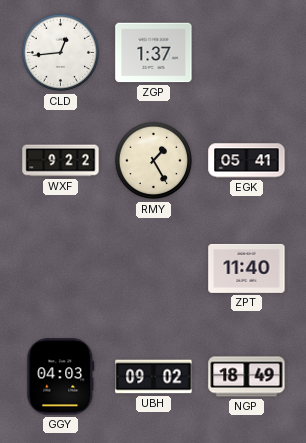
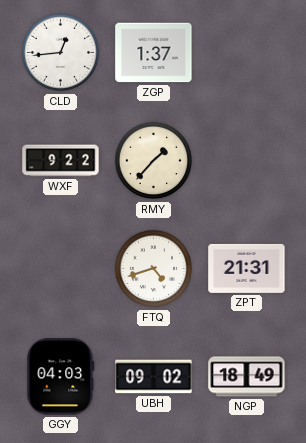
RMY: 1:25 -> 1:37 (154, 161)
EGK: 05:41 -> none (247, 161)
FTQ: none -> 4:42 (154, 269)
ZPT: 11:40 -> 21:31 (247, 268)
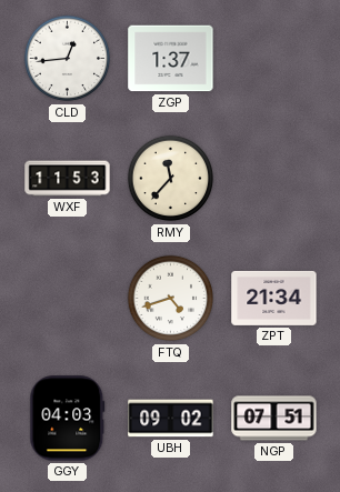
WXF: 9:22 -> 11:53 (68, 179)
RMY: 1:37 -> 11:37 (171, 179)
ZPT: 21:31 -> 21:34 (274, 298)
NGP: 18:49 -> 07:51 (274, 419)
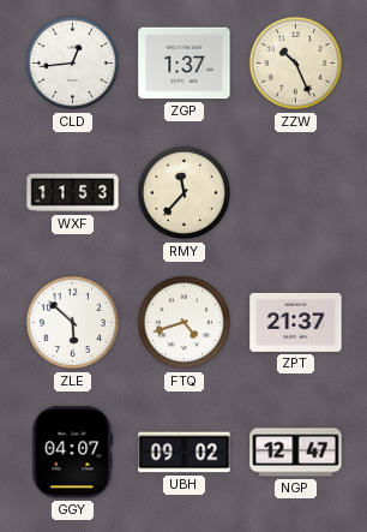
ZZW: none -> 10:26 (296, 64)
ZLE: none -> 5:52 (73, 323)
ZPT: 21:34 -> 21:37 (296, 322)
GGY: 04:03 -> 04:07 (73, 453)
NGP: 07:51 -> 12:47 (296, 453)
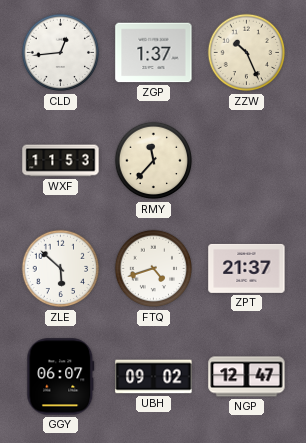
GGY: 04:07 -> 06:07 (61, 377)
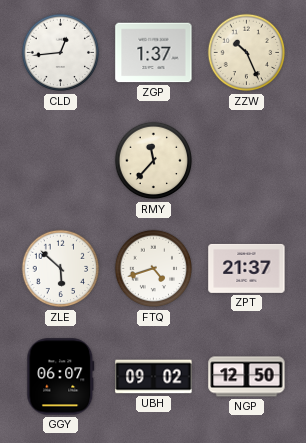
WXF: 11:53 -> none (61, 161)
NGP: 12:47 -> 12:50 (247, 377)
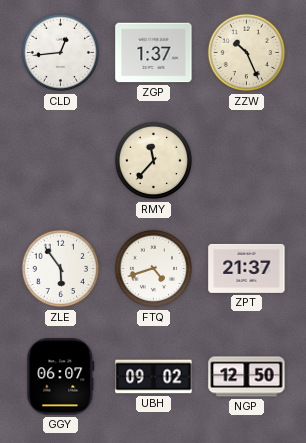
ZLE: 5:52 -> 5:54 (61, 269)
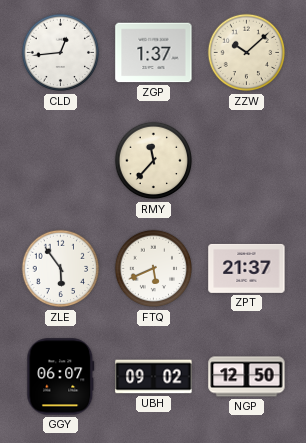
ZZW: 10:26 -> 10:08 (247, 53)
FTQ: 4:42 -> 5:41 (154, 269)
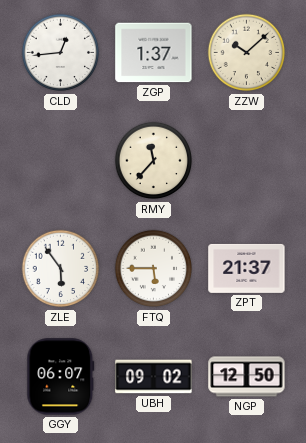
FTQ: 5:41 -> 5:45 (154, 269)
